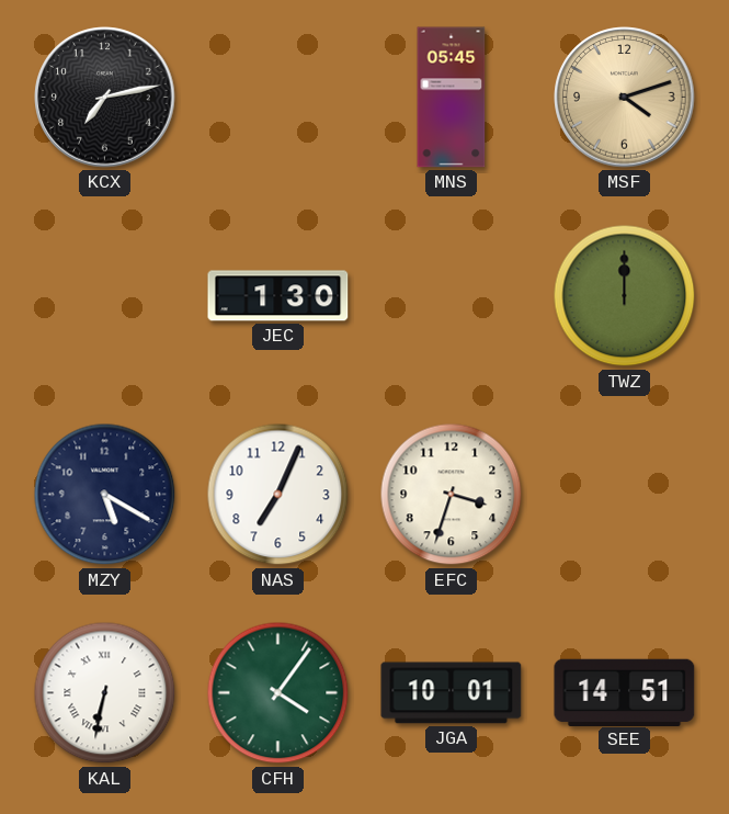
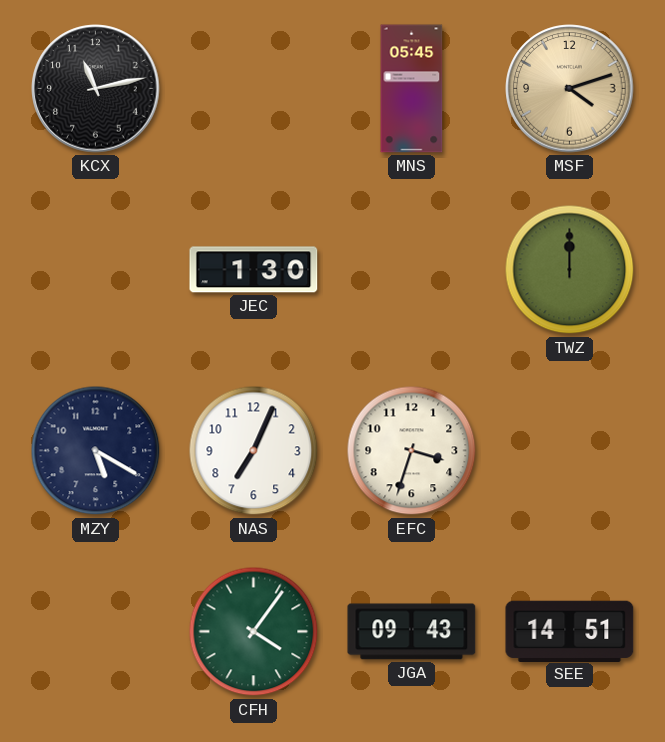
KCX: 7:13 -> 11:13 (96, 89)
KAL: 6:32 -> none (105, 693)
JGA: 10:01 -> 09:43 (412, 632)
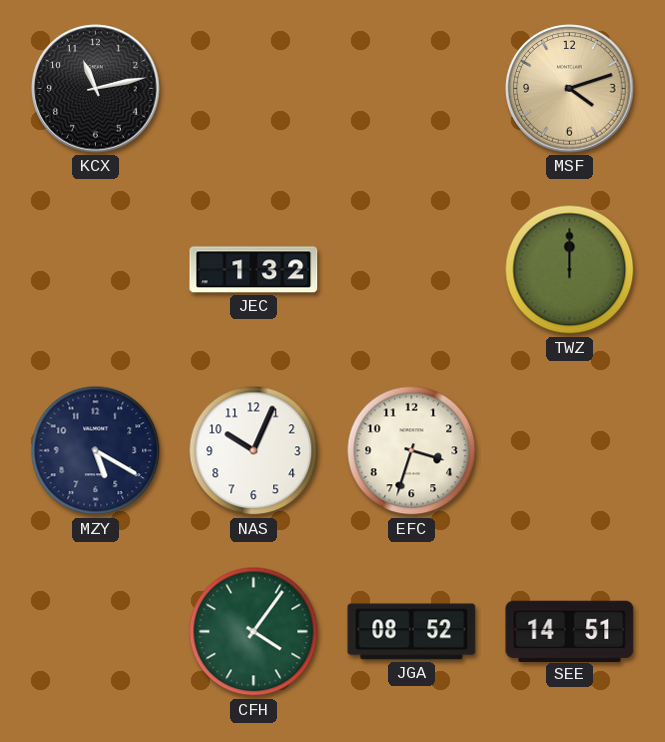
MNS: 05:45 -> none (412, 89)
JEC: 1:30 -> 1:32 (254, 270)
NAS: 7:04 -> 10:04 (254, 451)
JGA: 09:43 -> 08:52 (412, 632)
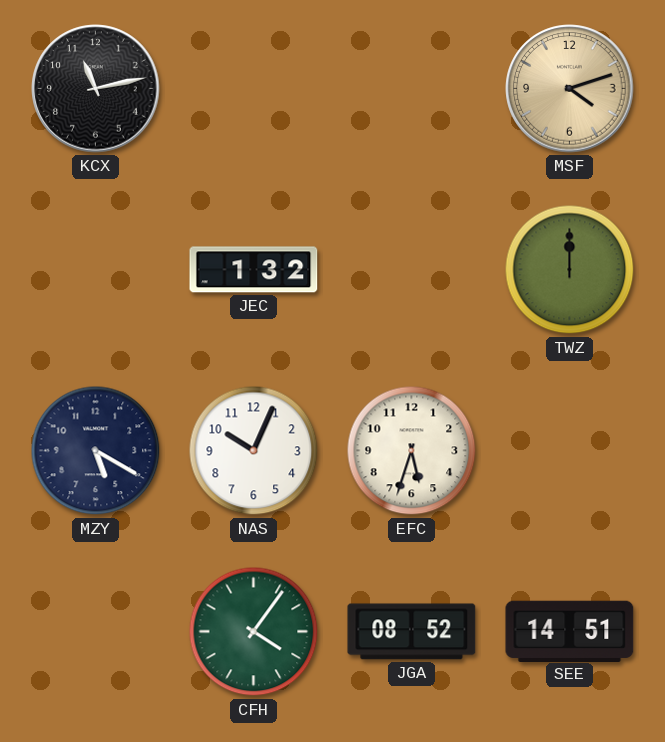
EFC: 3:33 -> 5:33 (412, 451)
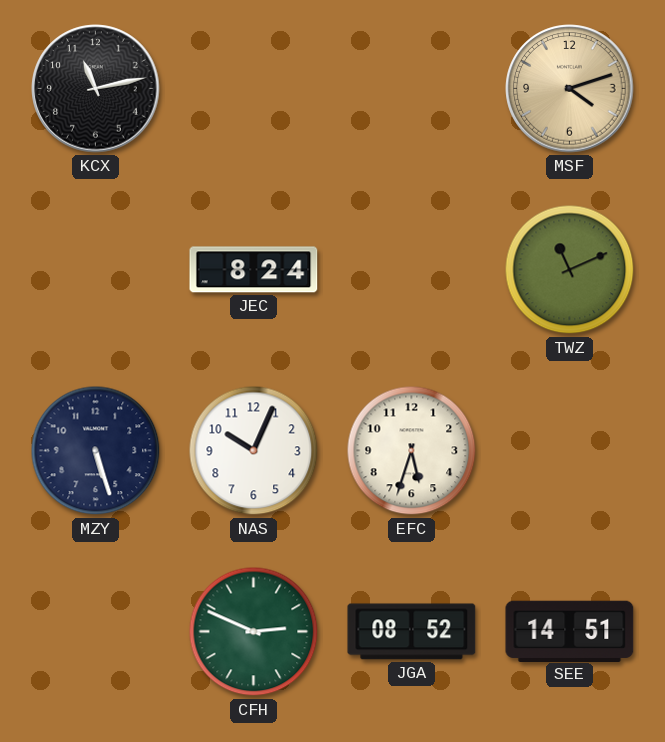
JEC: 1:32 -> 8:24 (254, 270)
TWZ: 12:00 -> 11:11 (570, 270)
MZY: 5:20 -> 5:27 (96, 451)
CFH: 4:06 -> 2:49 (254, 632)
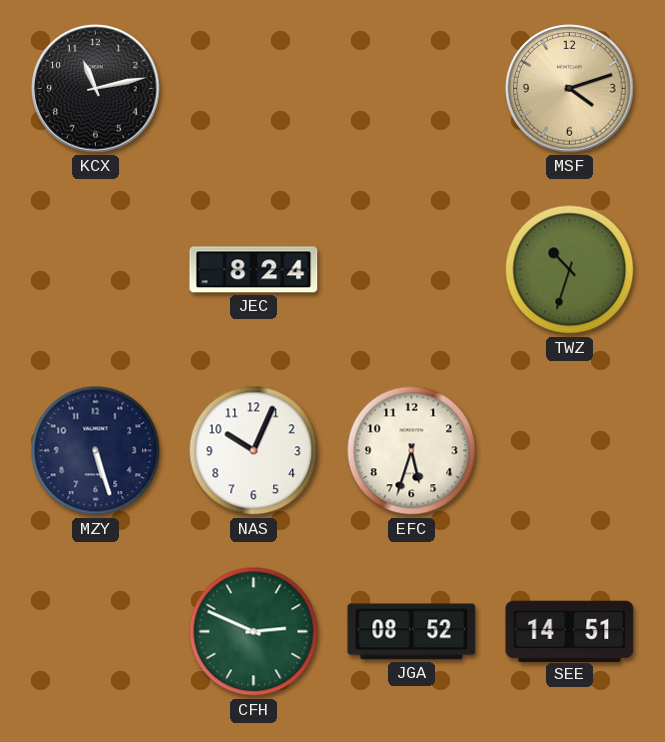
TWZ: 11:11 -> 10:33 (570, 270)
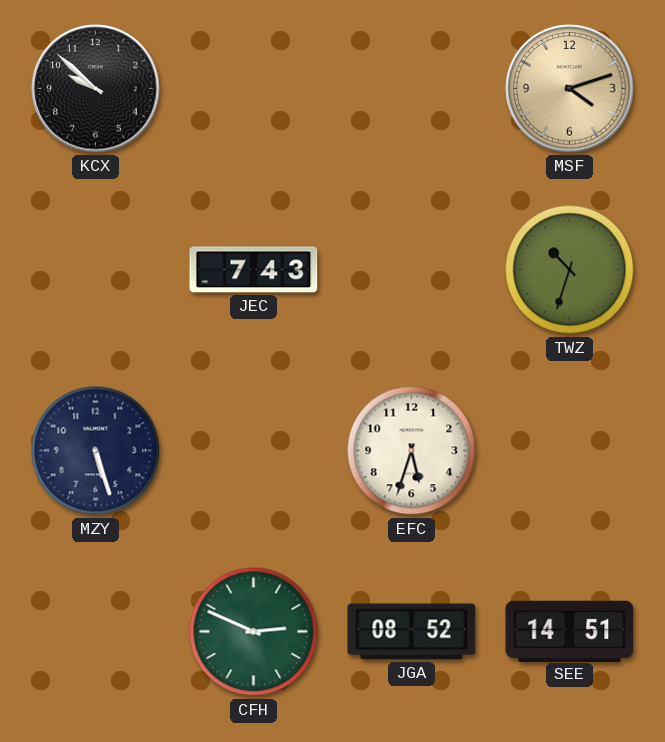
KCX: 11:13 -> 9:52 (96, 89)
JEC: 8:24 -> 7:43 (254, 270)
NAS: 10:04 -> none (254, 451)
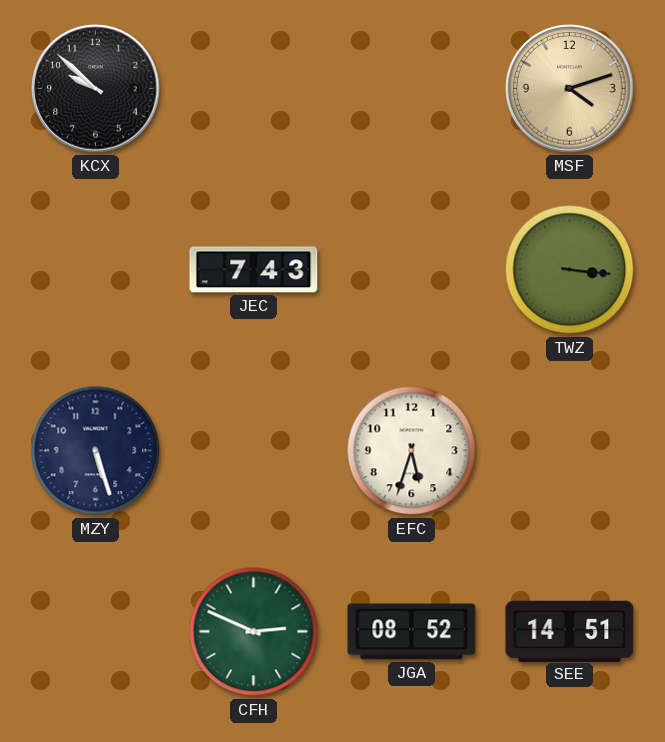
TWZ: 10:33 -> 3:16 (570, 270)
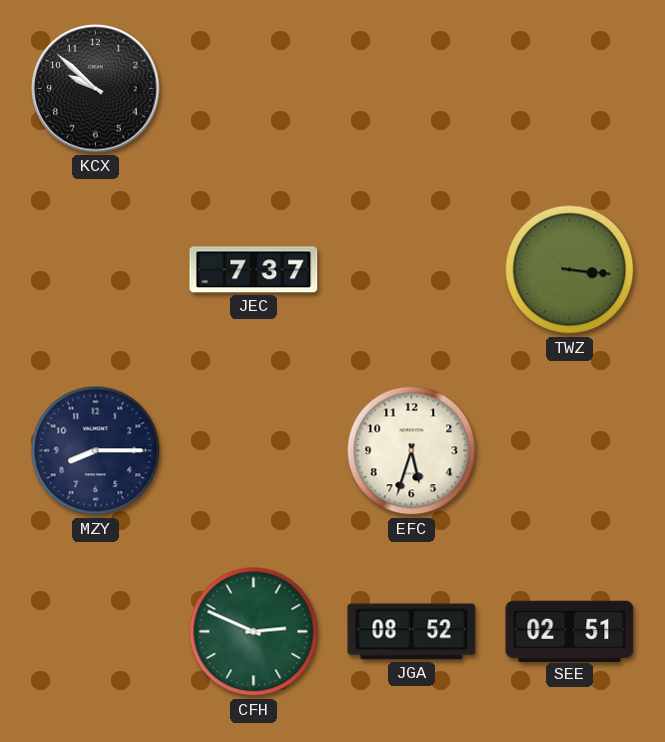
MSF: 4:12 -> none (570, 89)
JEC: 7:43 -> 7:37 (254, 270)
MZY: 5:27 -> 8:15 (96, 451)
SEE: 14:51 -> 02:51 (570, 631)
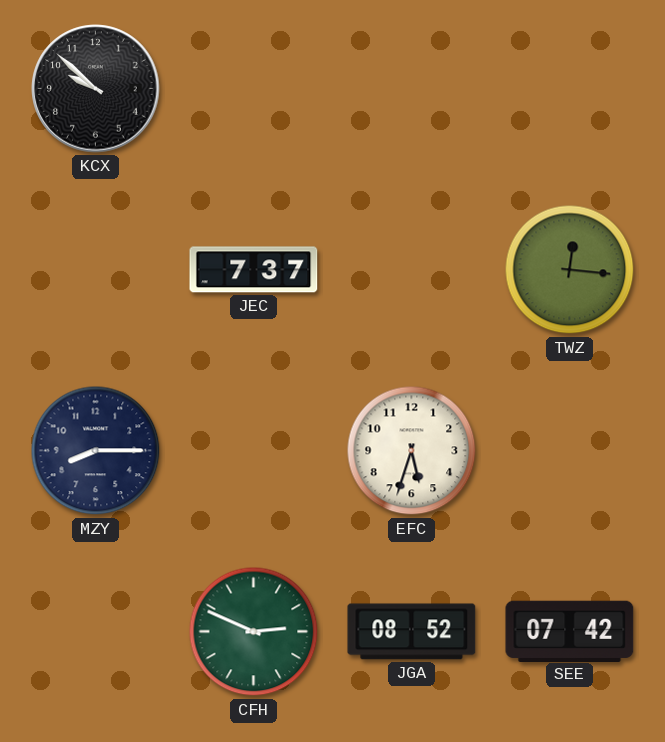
TWZ: 3:16 -> 12:16 (570, 270)
SEE: 02:51 -> 07:42 (570, 631)
